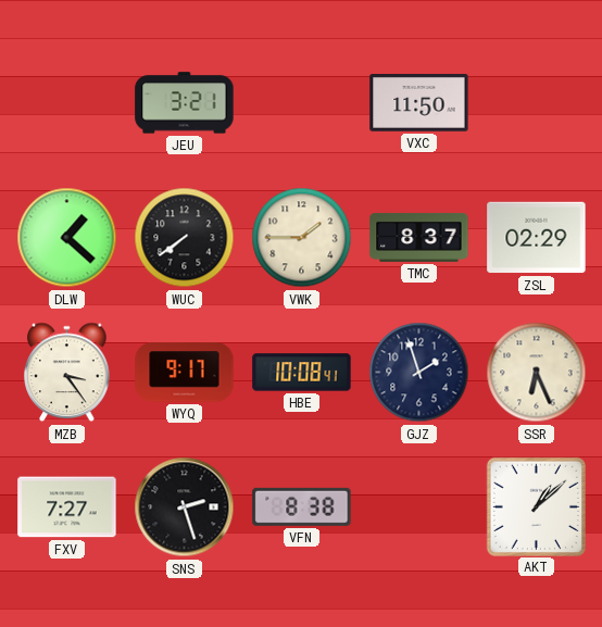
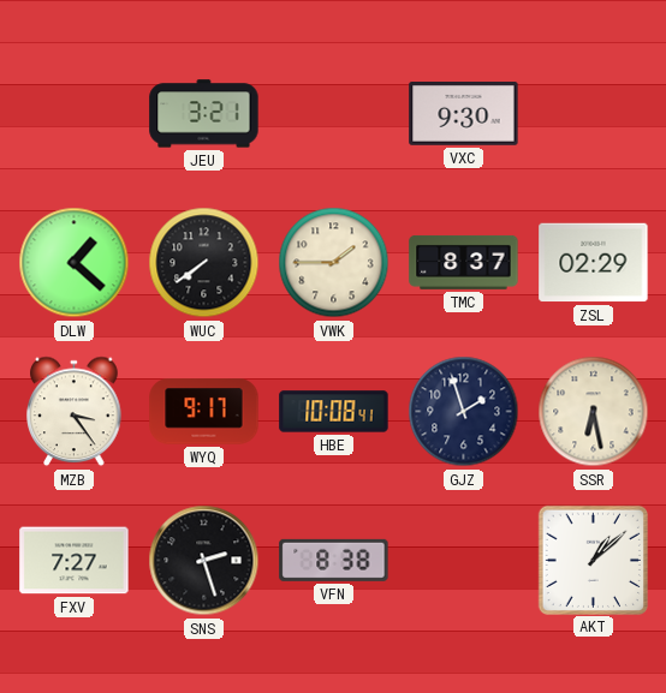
VXC: 11:50 -> 9:30 (464, 114)
SSR: 6:26 -> 6:28 (594, 412)
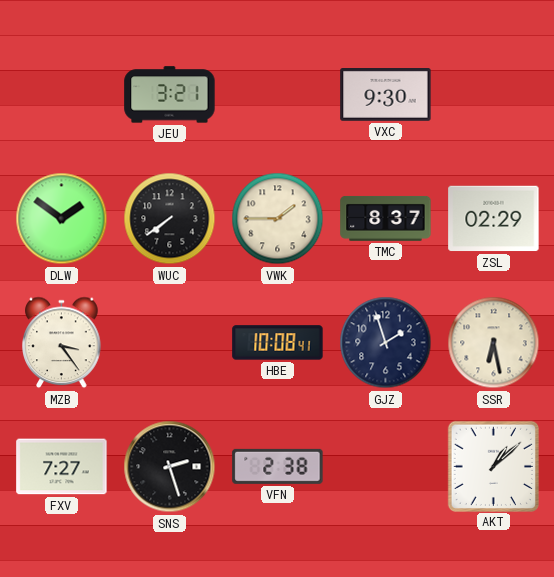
DLW: 1:22 -> 1:51 (62, 219)
WYQ: 9:17 -> none (204, 412)
VFN: 8:38 -> 2:38 (278, 466)
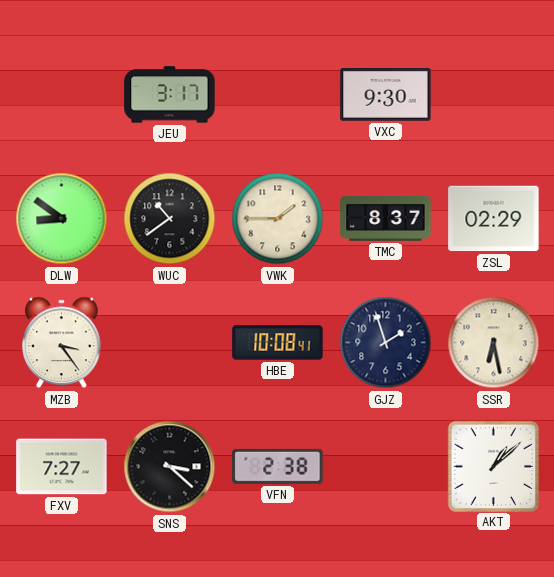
JEU: 3:21 -> 3:17 (170, 95)
DLW: 1:51 -> 8:51 (62, 219)
WUC: 7:39 -> 10:39 (170, 219)
SNS: 2:27 -> 3:22 (170, 467)
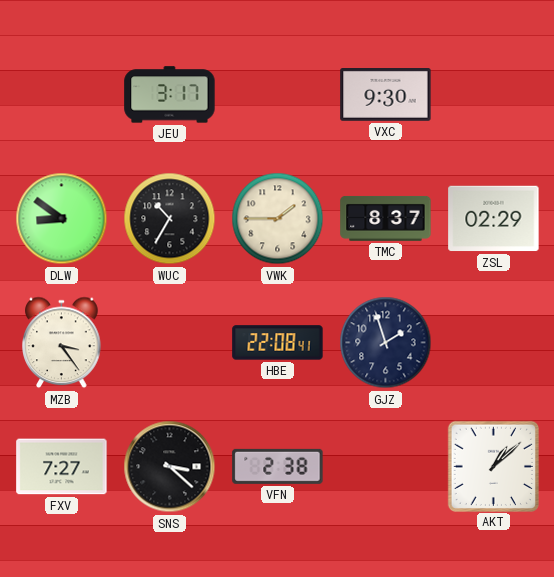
WUC: 10:39 -> 10:35 (170, 219)
HBE: 10:08 -> 22:08 (278, 343)
SSR: 6:28 -> none (494, 343)
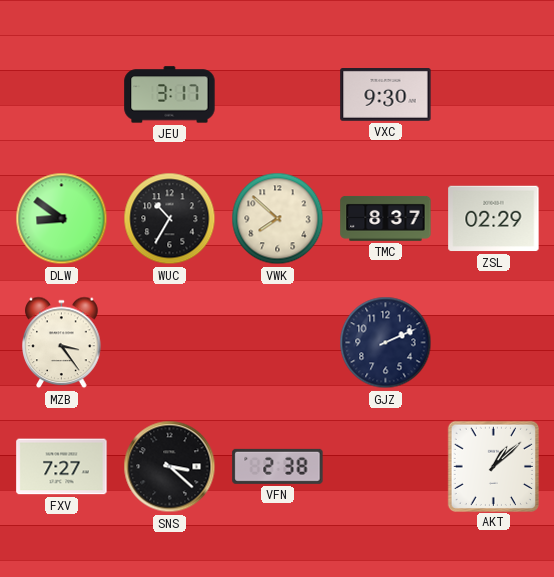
VWK: 1:45 -> 7:52 (278, 219)
HBE: 22:08 -> none (278, 343)
GJZ: 1:57 -> 2:11 (386, 343)
